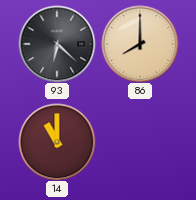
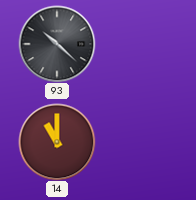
93: 6:22 -> 10:22 (57, 44)
86: 8:00 -> none (140, 44)
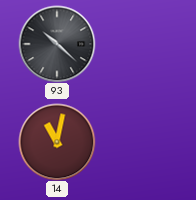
14: 11:00 -> 11:02 (57, 142)
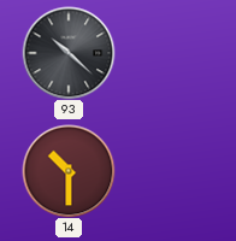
14: 11:02 -> 10:30 (69, 171)
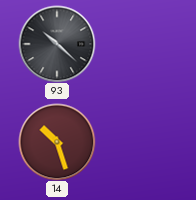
14: 10:30 -> 10:27 (57, 142)
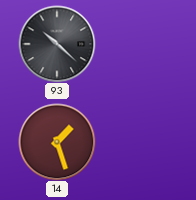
14: 10:27 -> 1:27 (57, 142)
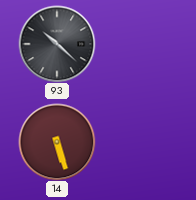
14: 1:27 -> 5:27 (57, 142)
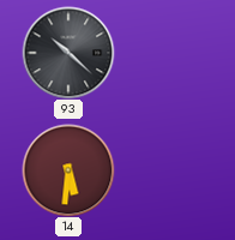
14: 5:27 -> 5:31 (68, 170)
